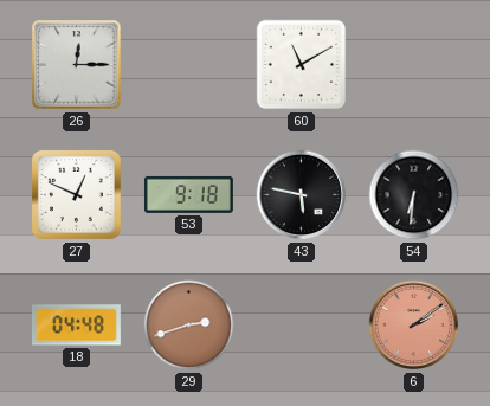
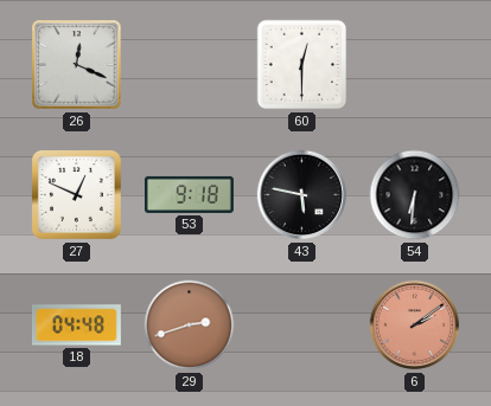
26: 12:15 -> 12:19 (77, 65)
60: 11:10 -> 12:30 (302, 65)
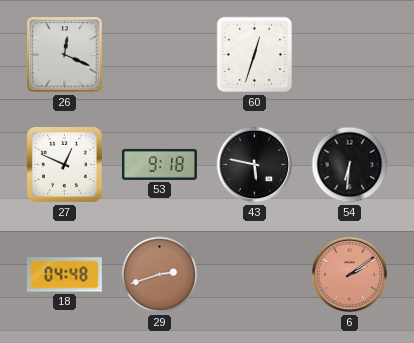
60: 12:30 -> 12:33 (255, 55)
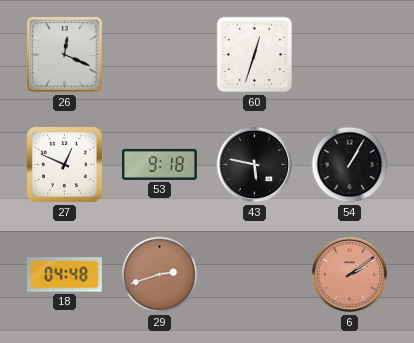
54: 6:31 -> 1:05 (350, 165)
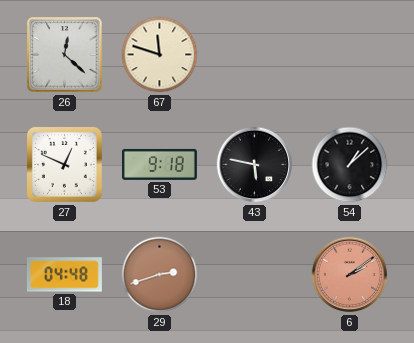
26: 12:19 -> 12:22 (65, 55)
67: none -> 11:48 (160, 55)
60: 12:33 -> none (255, 55)
54: 1:05 -> 1:08 (350, 165)
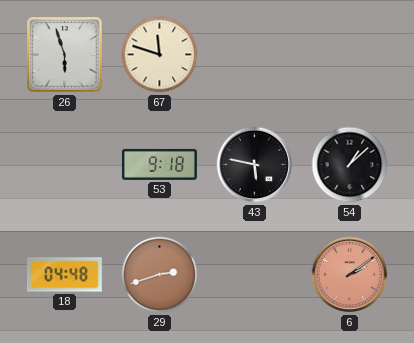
26: 12:22 -> 5:57 (65, 55)
27: 12:49 -> none (64, 164)
